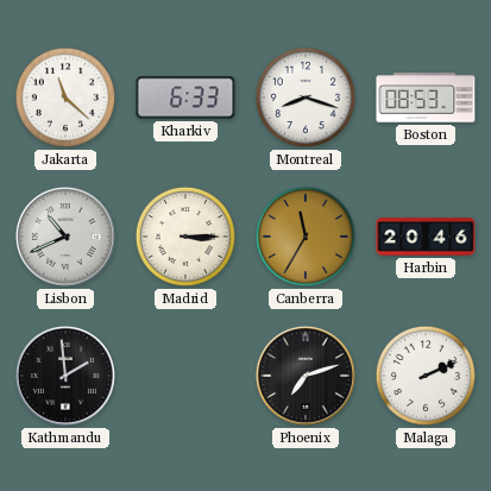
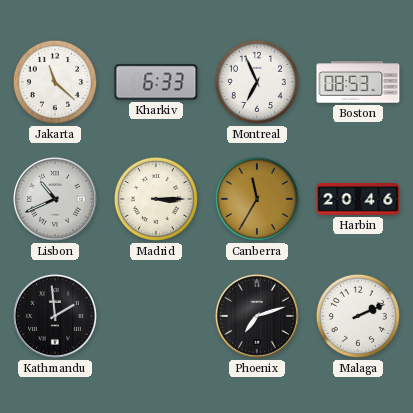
Montreal: 8:18 -> 6:56 (257, 82)
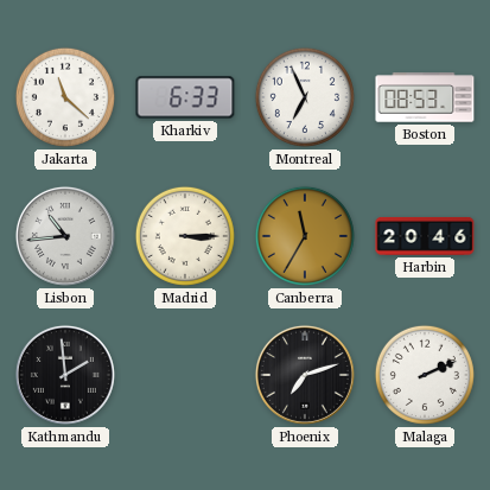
Lisbon: 10:41 -> 10:44 (65, 236)
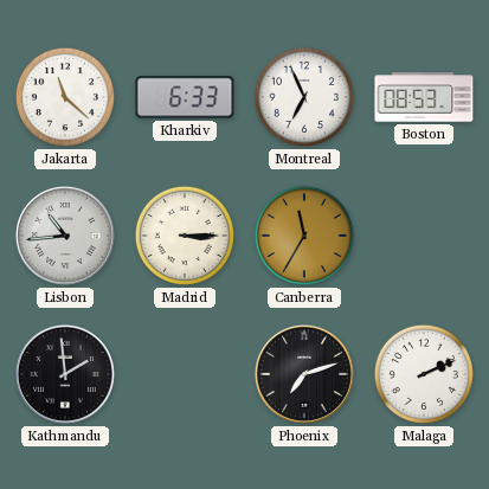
Harbin: 20:46 -> none (425, 236)
